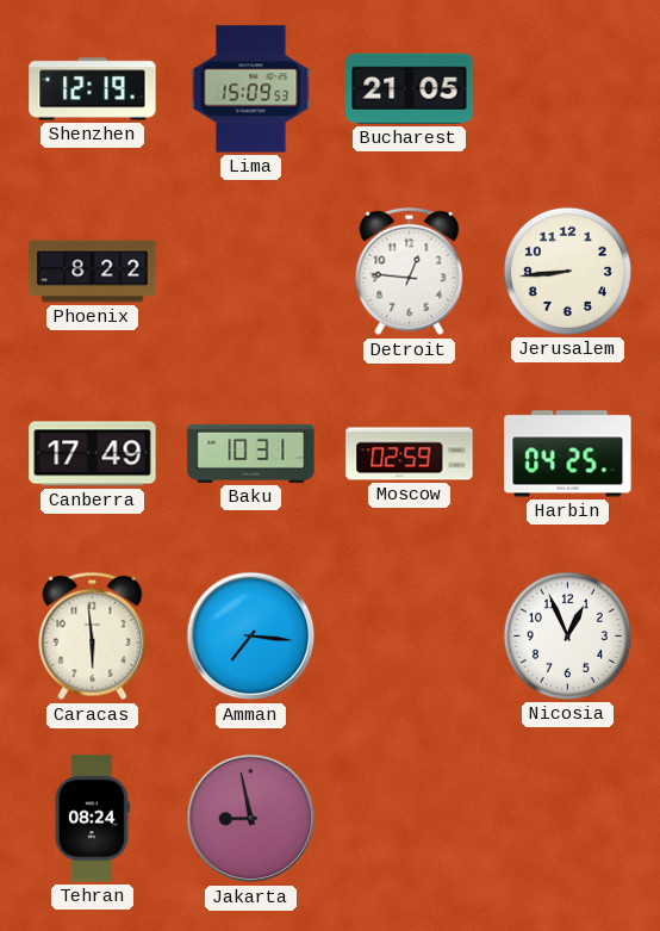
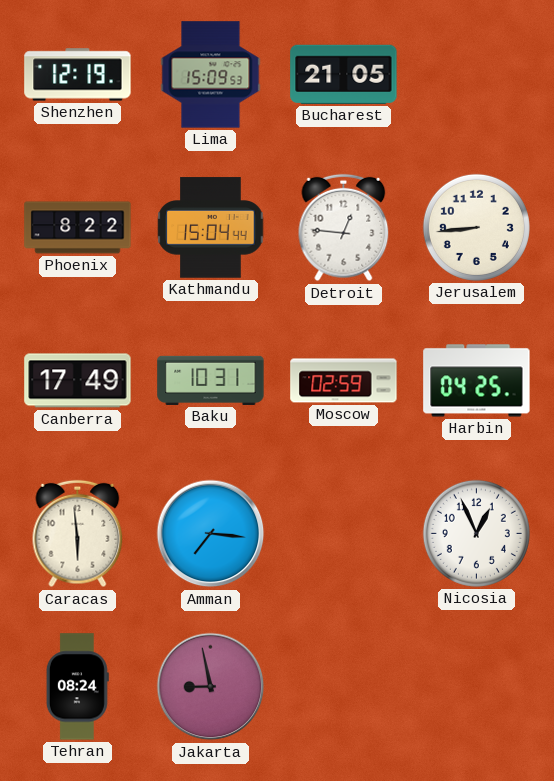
Kathmandu: none -> 15:04 (211, 228)
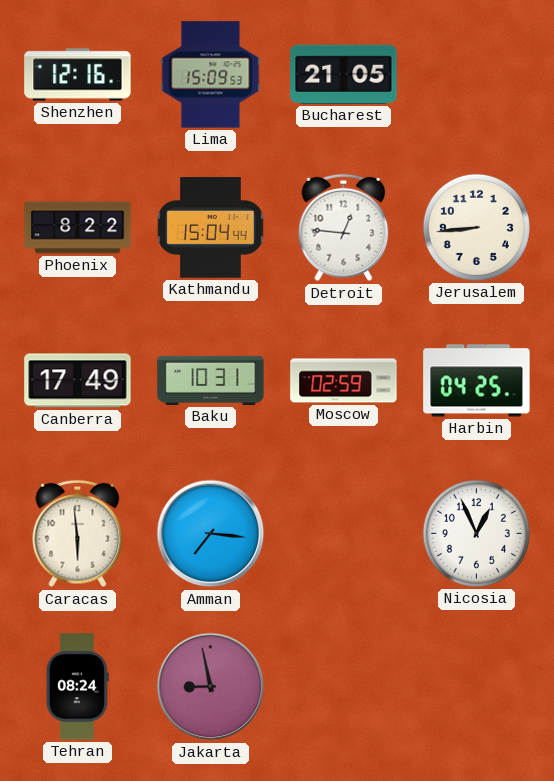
Shenzhen: 12:19 -> 12:16 (78, 75)
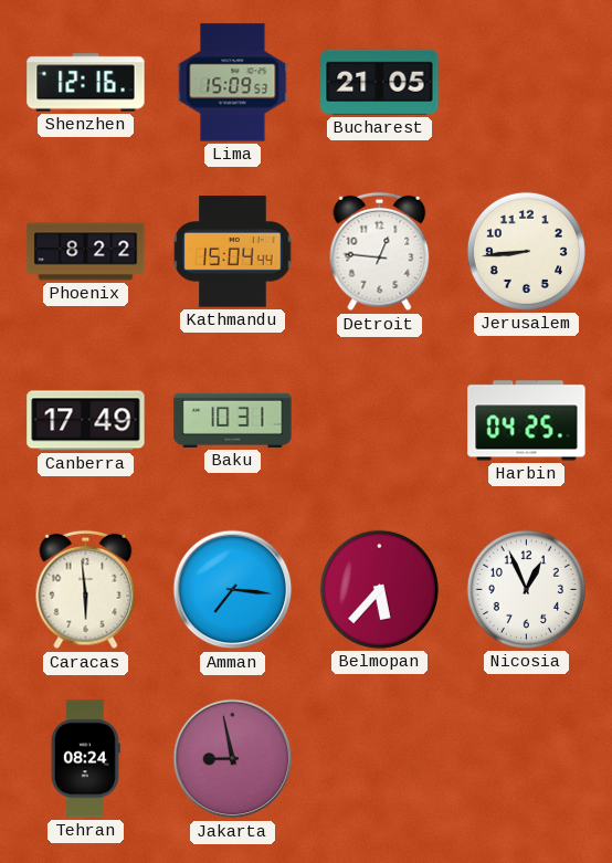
Moscow: 02:59 -> none (344, 381)
Belmopan: none -> 5:37 (379, 589)
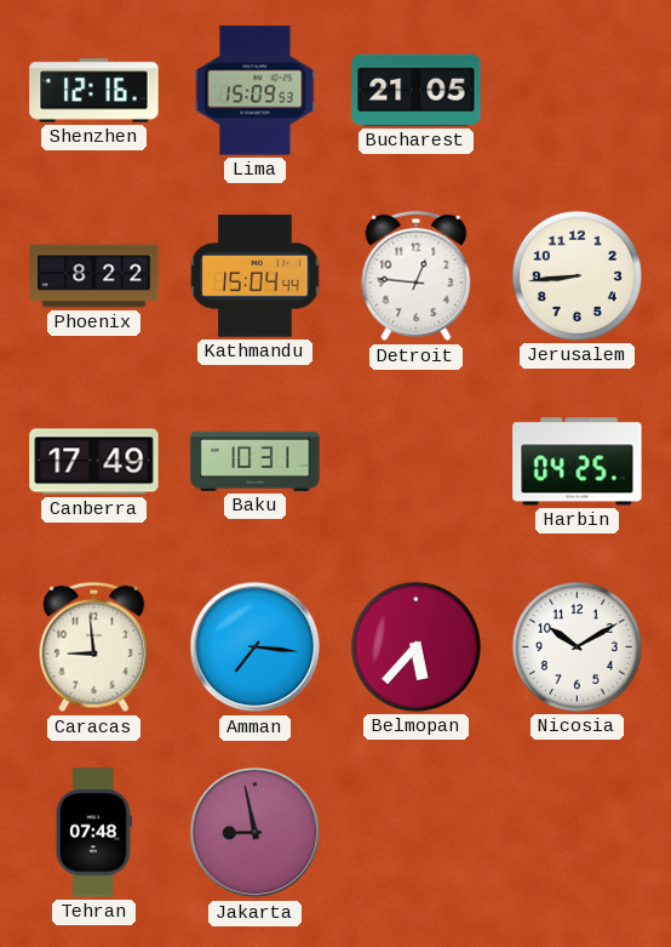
Caracas: 5:59 -> 8:59 (94, 648)
Nicosia: 12:56 -> 10:10 (577, 646)
Tehran: 08:24 -> 07:48 (93, 833)
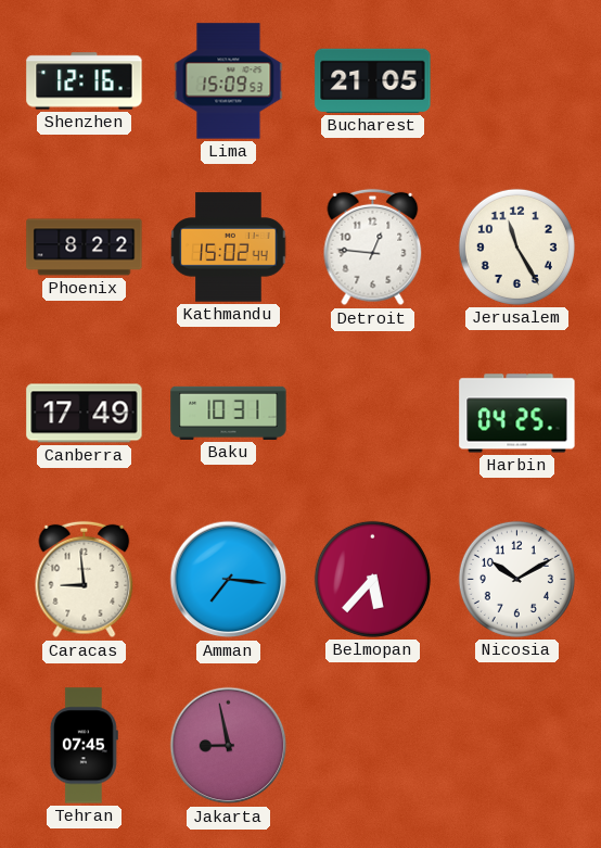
Kathmandu: 15:04 -> 15:02 (229, 248)
Jerusalem: 8:44 -> 11:25 (516, 246)
Tehran: 07:48 -> 07:45 (84, 746)
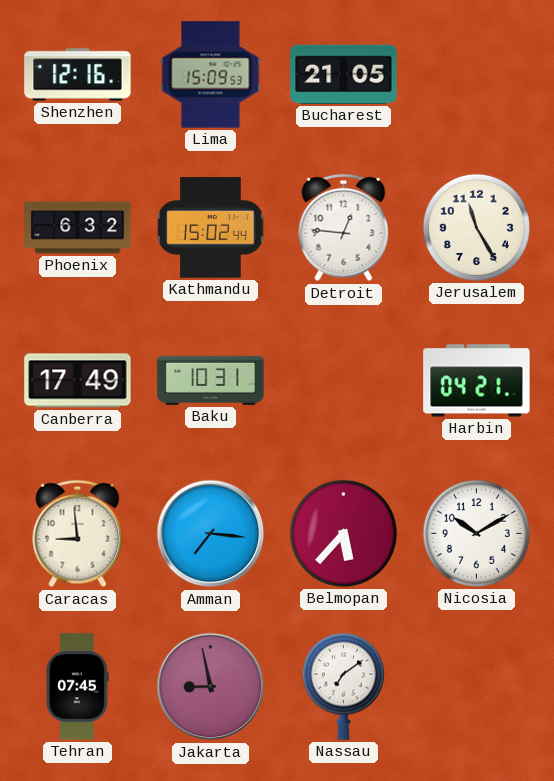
Phoenix: 8:22 -> 6:32 (78, 228)
Harbin: 04:25 -> 04:21 (477, 381)
Nassau: none -> 7:09 (343, 686)
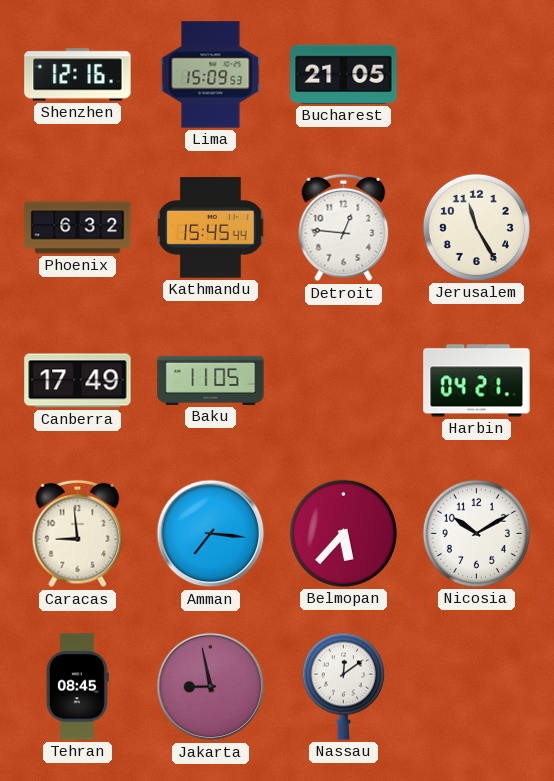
Kathmandu: 15:02 -> 15:45 (211, 228)
Baku: 10:31 -> 11:05 (211, 380)
Tehran: 07:45 -> 08:45 (77, 687)
Nassau: 7:09 -> 12:09 (343, 686)
